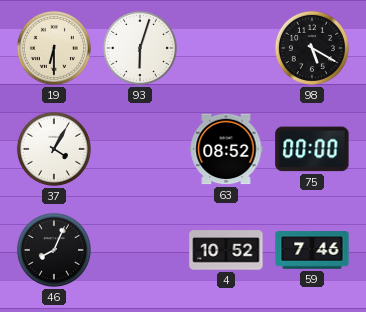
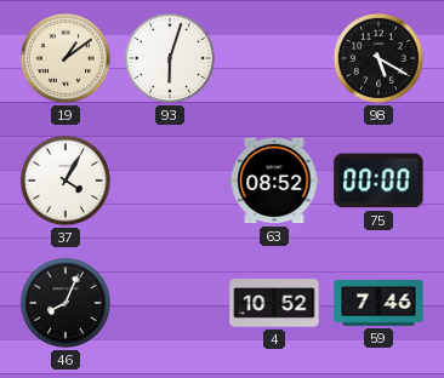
19: 6:30 -> 1:09 (66, 58)
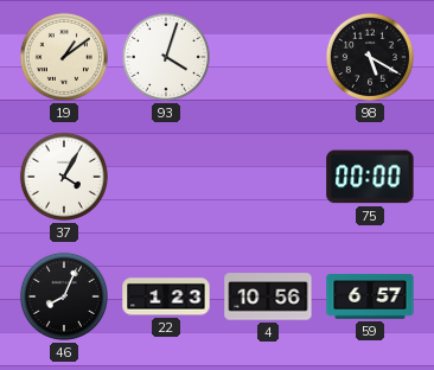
93: 6:03 -> 4:03 (166, 57)
63: 08:52 -> none (274, 181)
22: none -> 1:23 (166, 296)
4: 10:52 -> 10:56 (268, 296)
59: 7:46 -> 6:57 (370, 296)
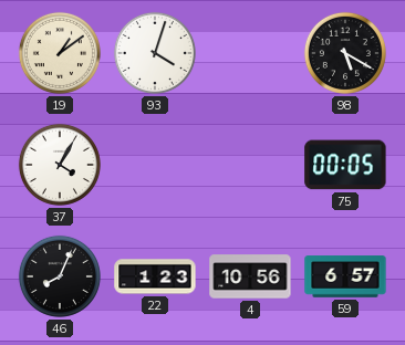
75: 00:00 -> 00:05 (345, 165)
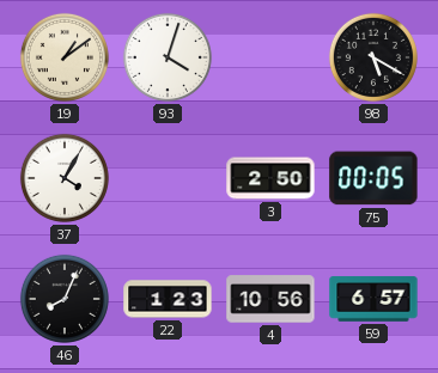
3: none -> 2:50 (270, 178)
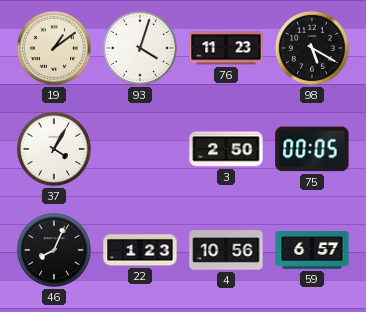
76: none -> 11:23 (226, 48)
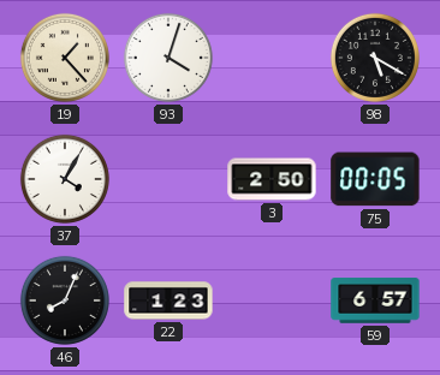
19: 1:09 -> 1:23 (65, 58)
76: 11:23 -> none (226, 48)
4: 10:56 -> none (226, 250)
